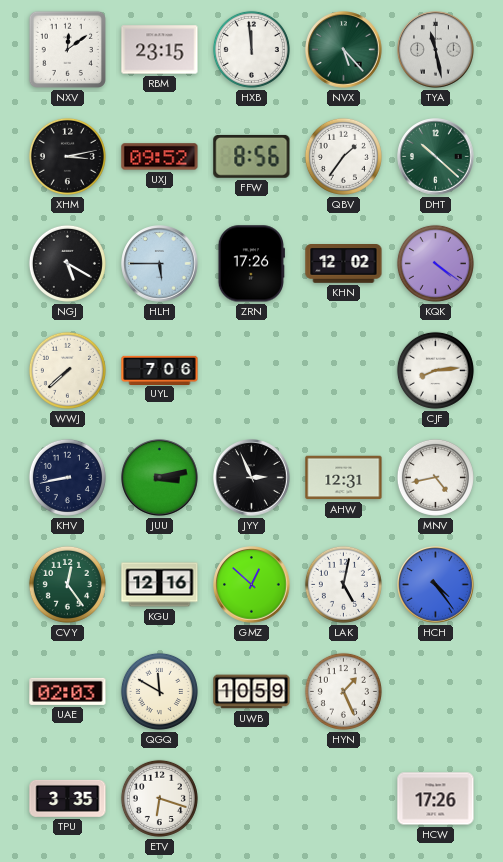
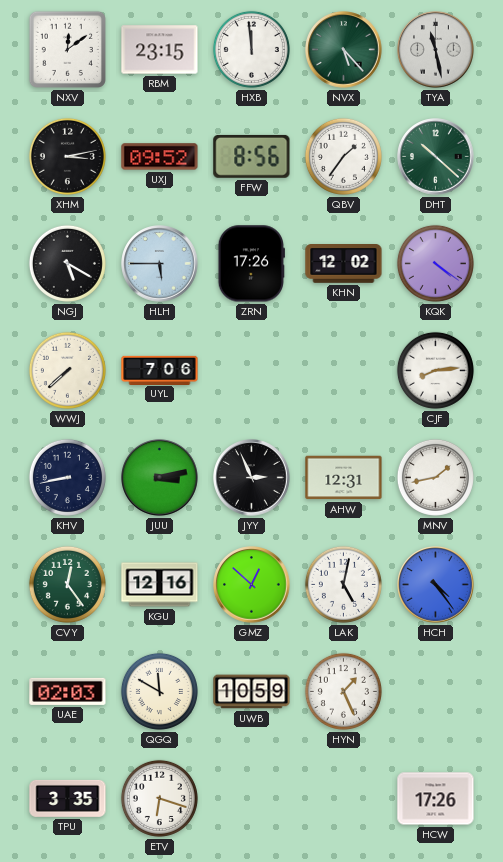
MNV: 4:43 -> 1:43 (435, 477)
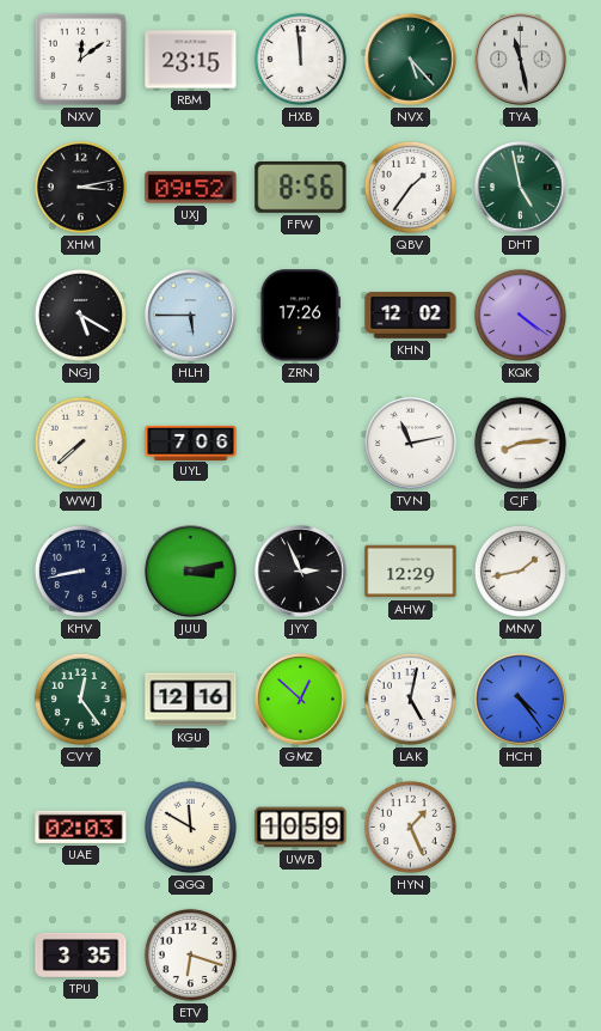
DHT: 10:22 -> 4:58 (521, 188)
TVN: none -> 11:13 (411, 444)
AHW: 12:31 -> 12:29 (411, 572)
HCW: 17:26 -> none (436, 799)
